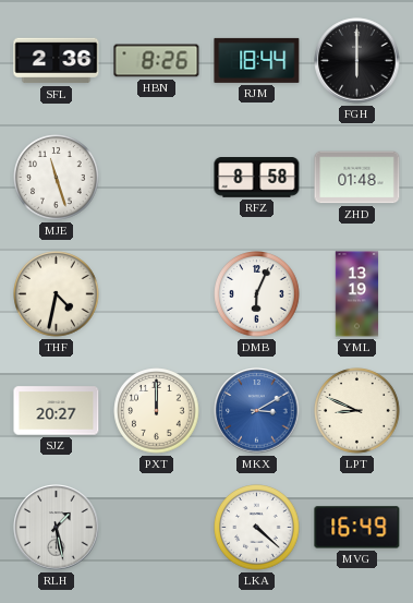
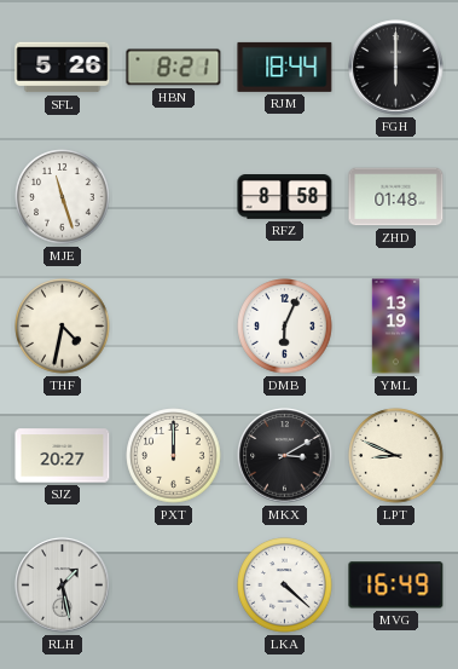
SFL: 2:36 -> 5:26 (63, 68)
HBN: 8:26 -> 8:21 (174, 68)
MKX dial: blue -> black (285, 456)
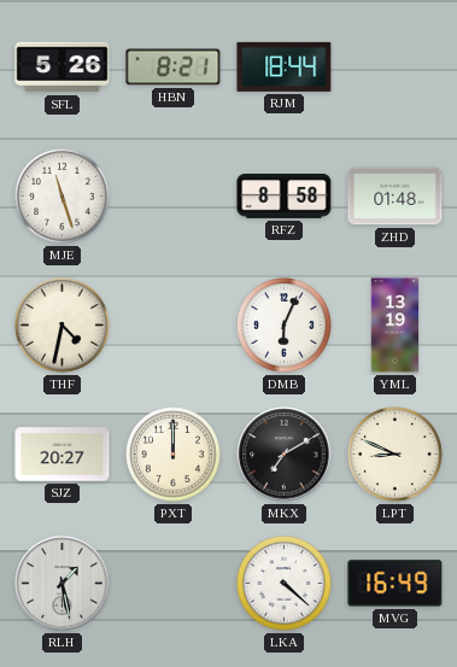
FGH: 6:00 -> none (396, 68)
MKX: 3:10 -> 7:10 (285, 455)
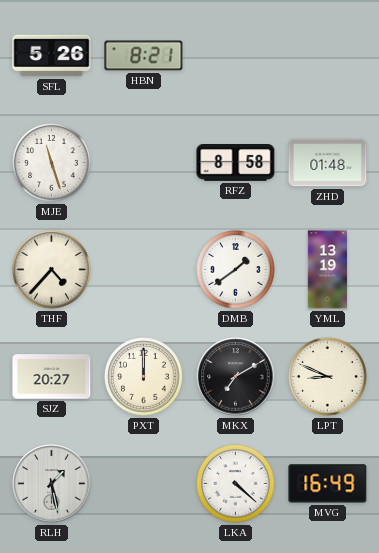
RJM: 18:44 -> none (285, 66)
THF: 4:32 -> 4:37 (52, 270)
DMB: 6:04 -> 1:39 (236, 270)
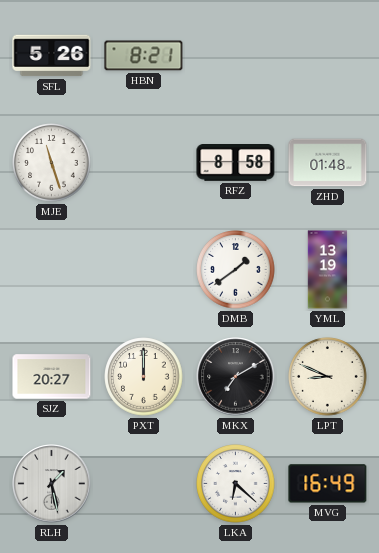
THF: 4:37 -> none (52, 270)
LKA: 4:22 -> 6:22 (236, 484)
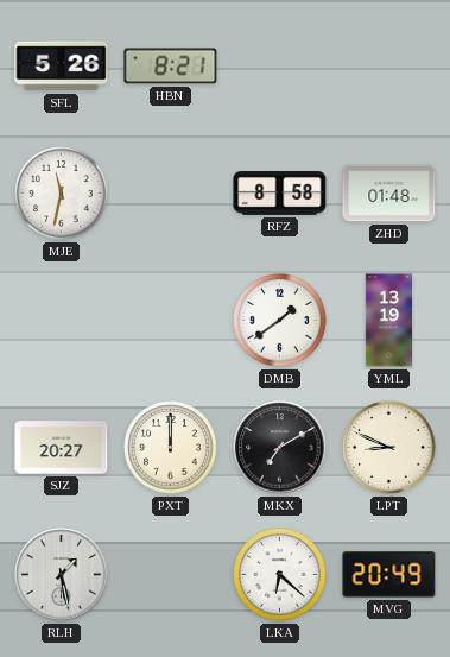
MJE: 11:27 -> 11:32 (62, 194)
MVG: 16:49 -> 20:49 (389, 575)
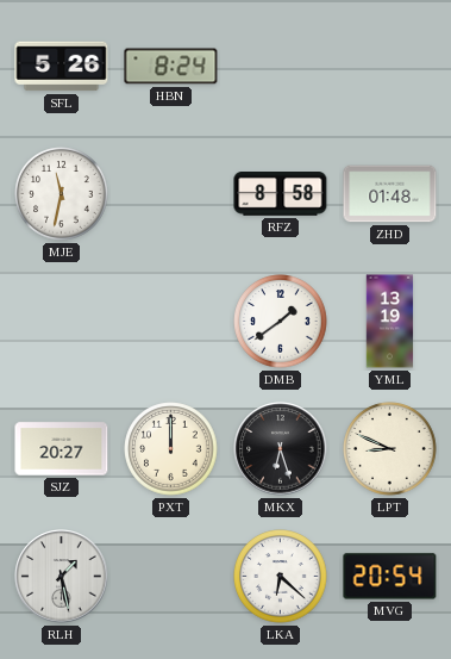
HBN: 8:21 -> 8:24 (171, 67)
MKX: 7:10 -> 6:27 (281, 449)
MVG: 20:49 -> 20:54 (390, 577)
